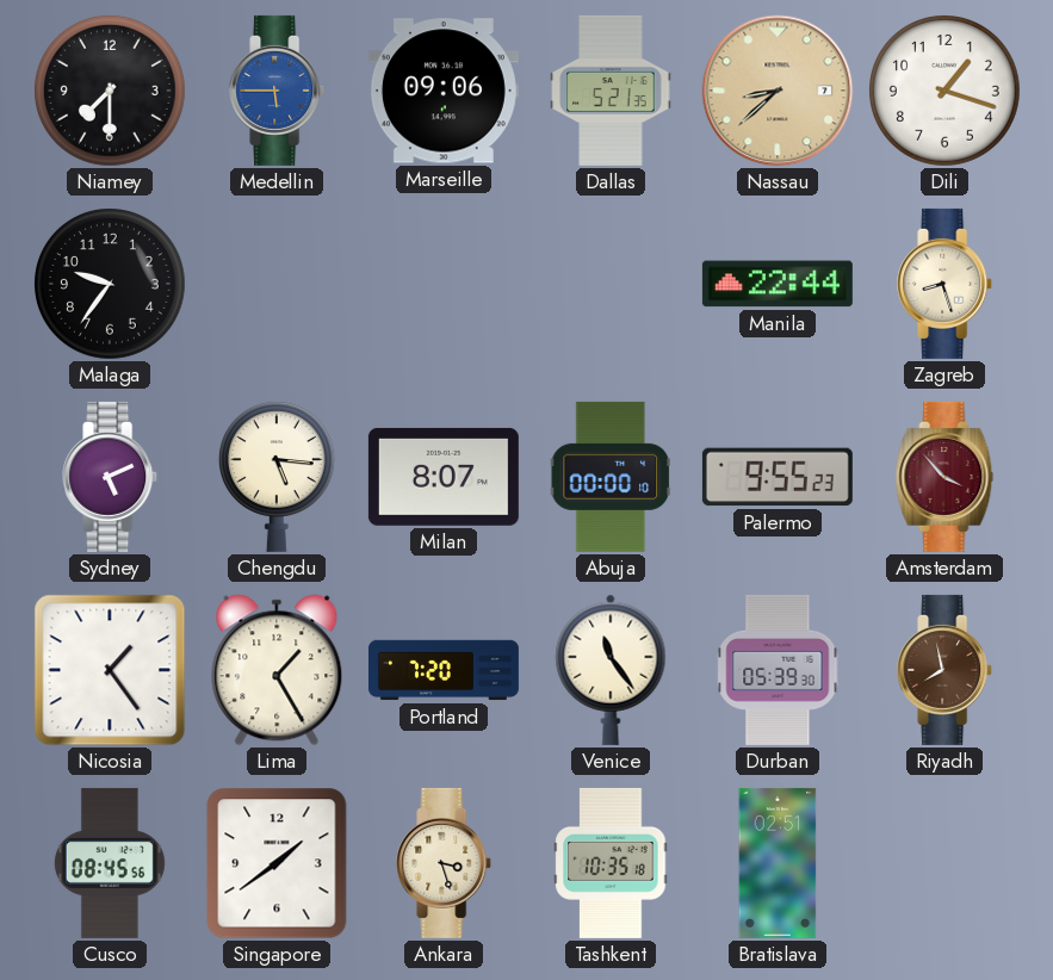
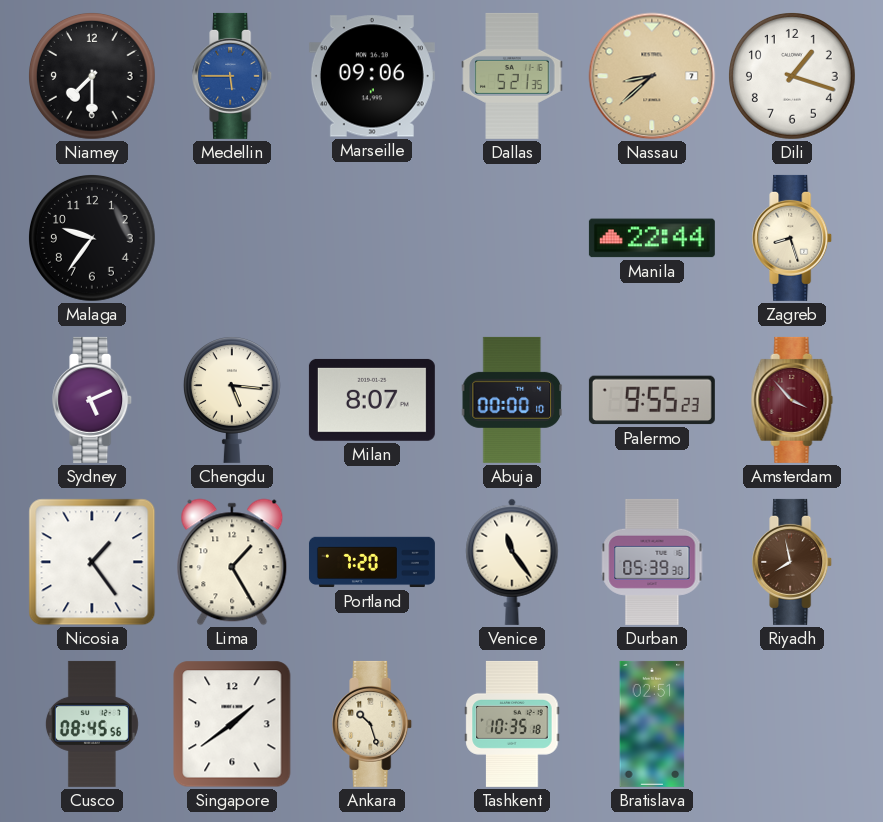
Ankara: 3:27 -> 10:27 (373, 724)
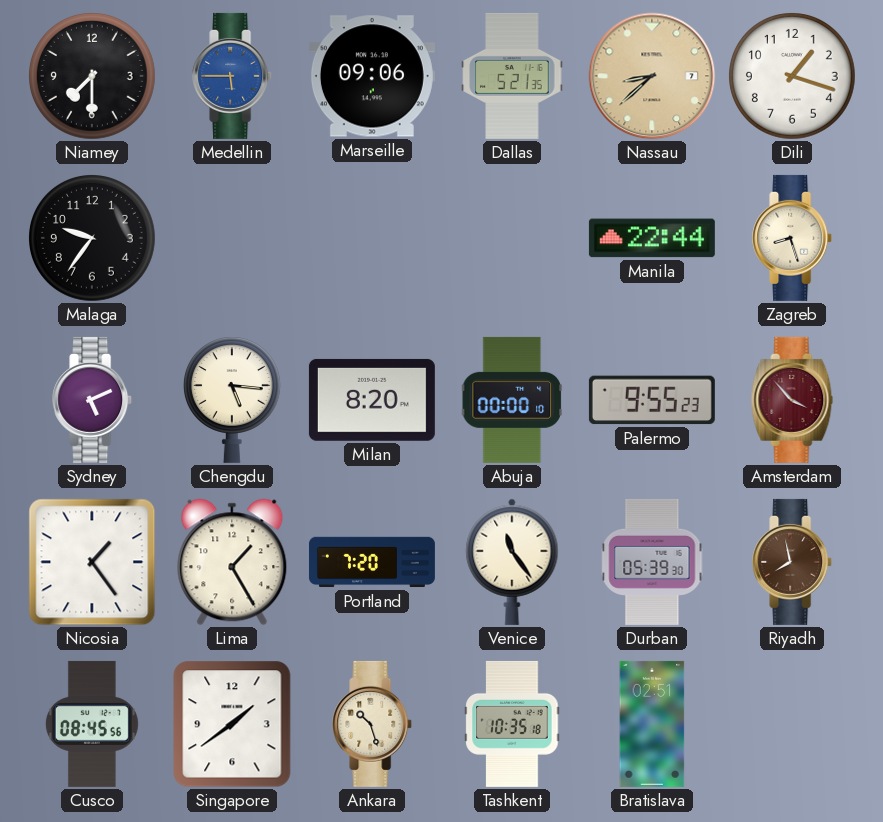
Milan: 8:07 -> 8:20 (372, 400)
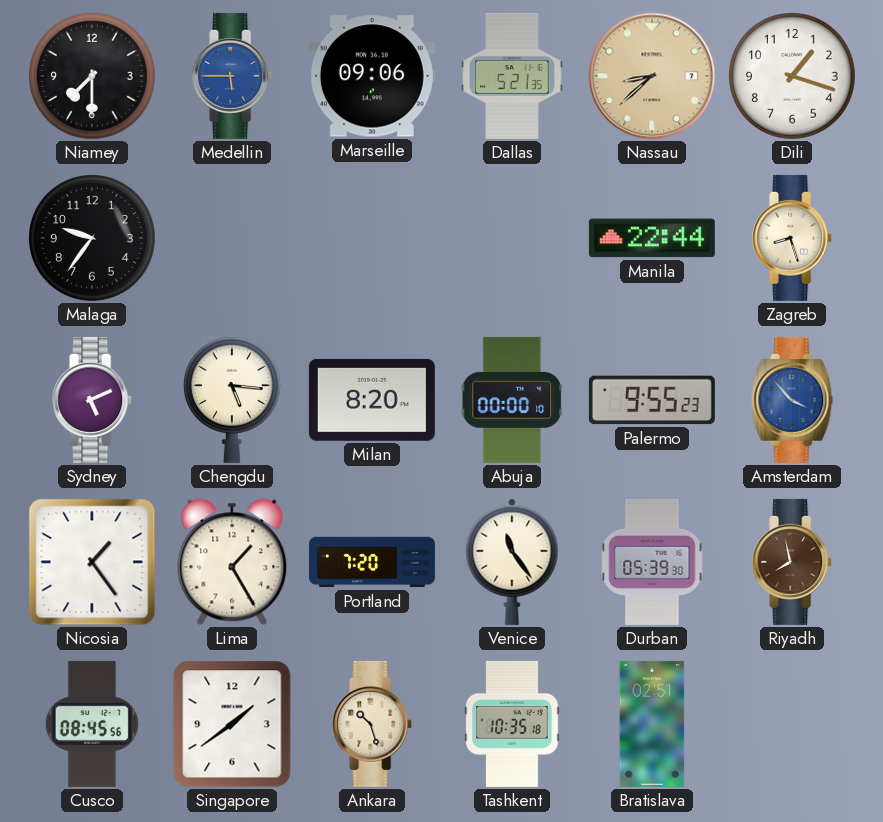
Amsterdam dial: burgundy -> blue (792, 400)
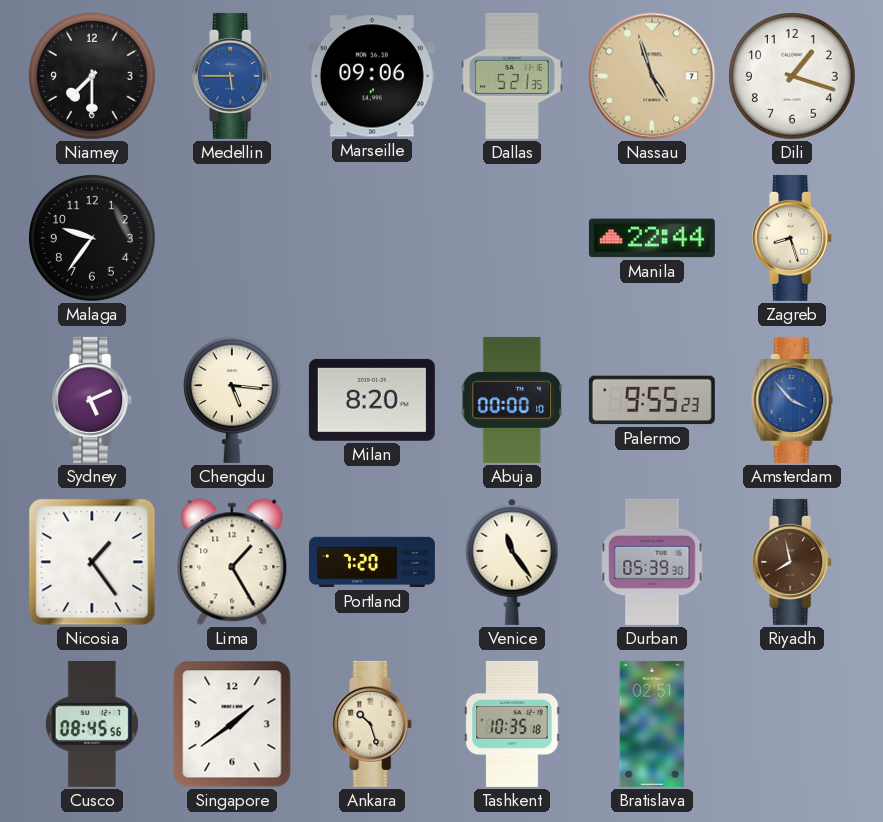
Nassau: 8:38 -> 4:57 (652, 76)
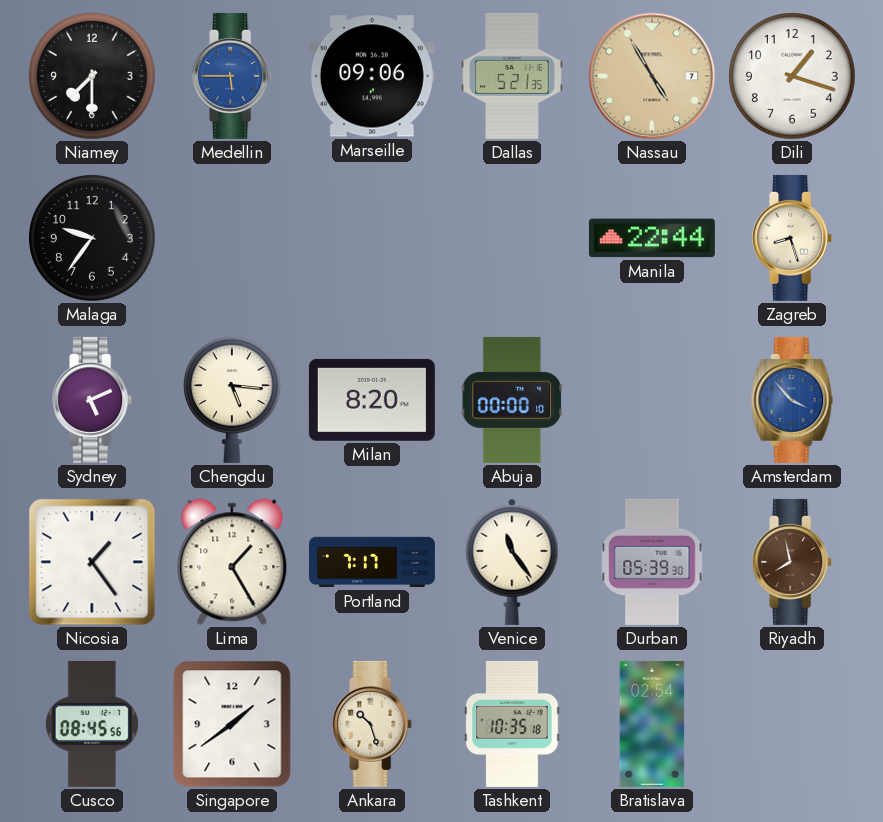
Nassau: 4:57 -> 4:55 (652, 76)
Palermo: 9:55 -> none (652, 400)
Portland: 7:20 -> 7:17 (372, 562)
Bratislava: 02:51 -> 02:54 (652, 724)
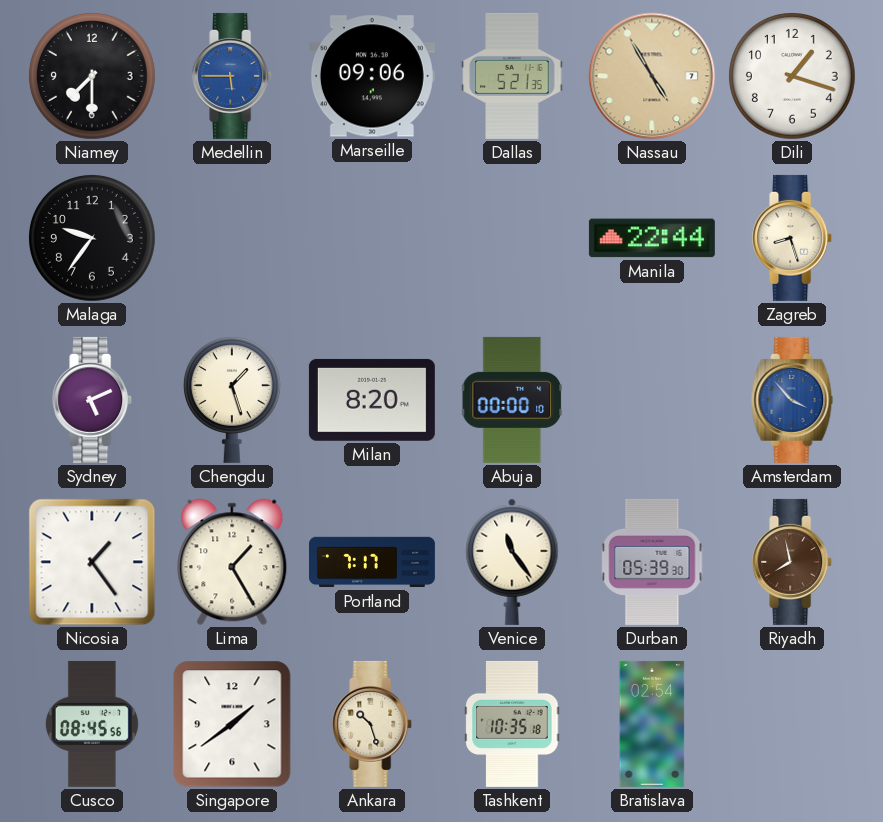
Chengdu: 5:16 -> 1:27 (232, 400)
